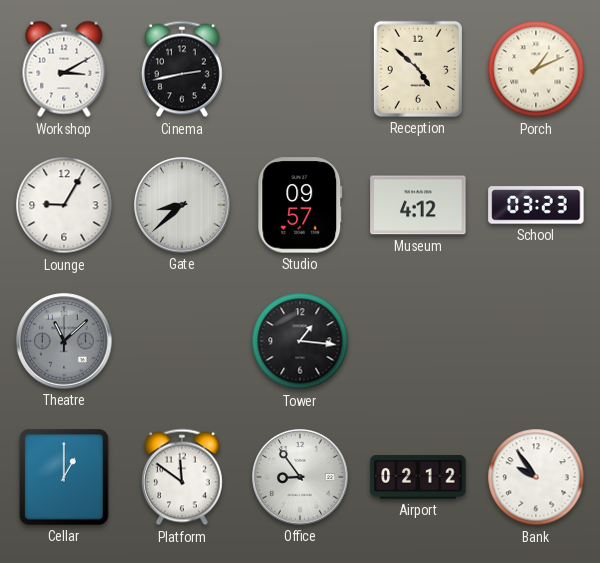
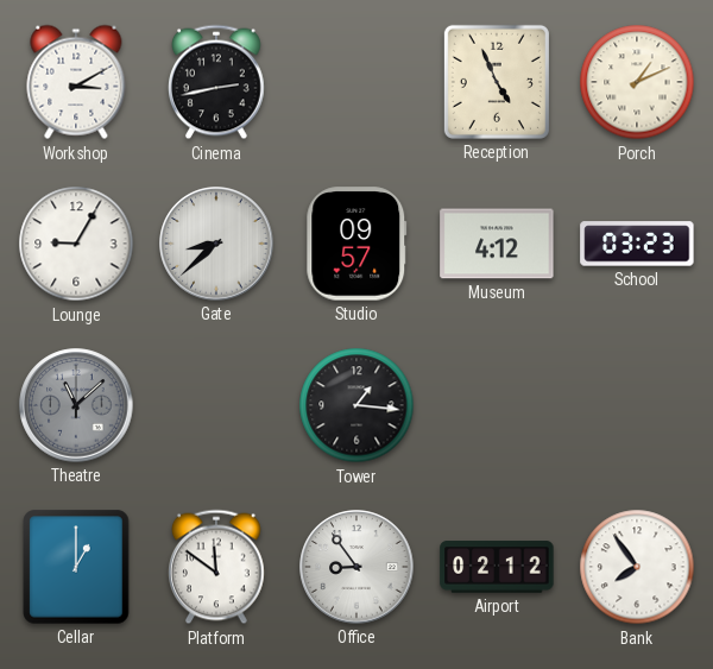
Reception: 4:52 -> 4:56 (497, 82)
Bank: 9:54 -> 7:54 (637, 567)
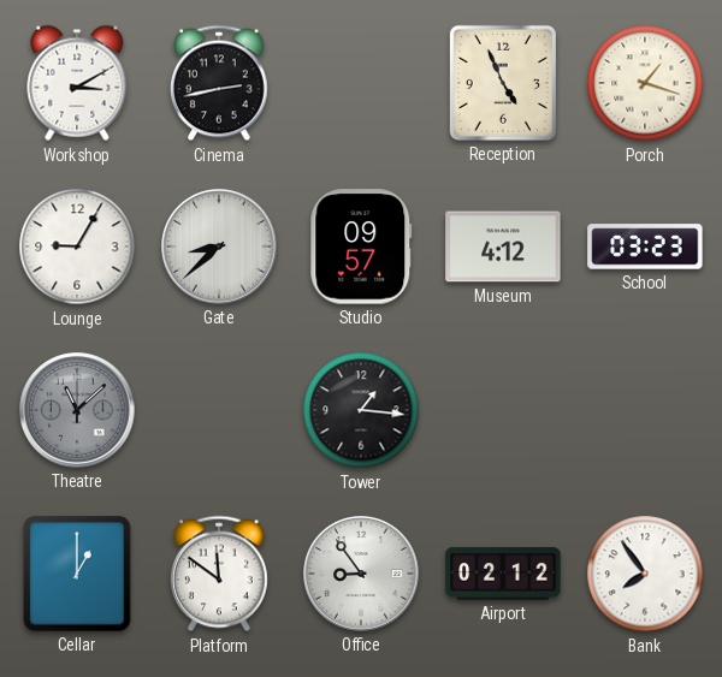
Porch: 1:11 -> 1:18 (645, 83)
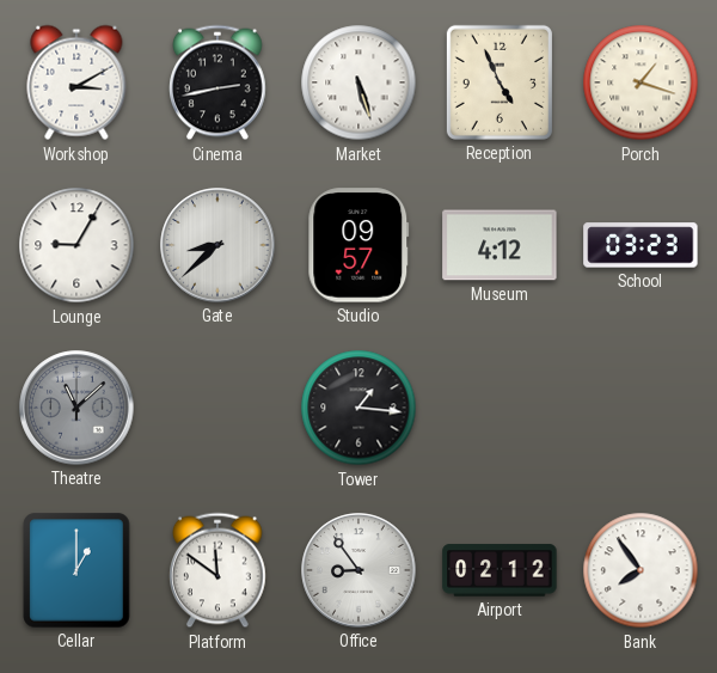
Market: none -> 5:27 (358, 82)
